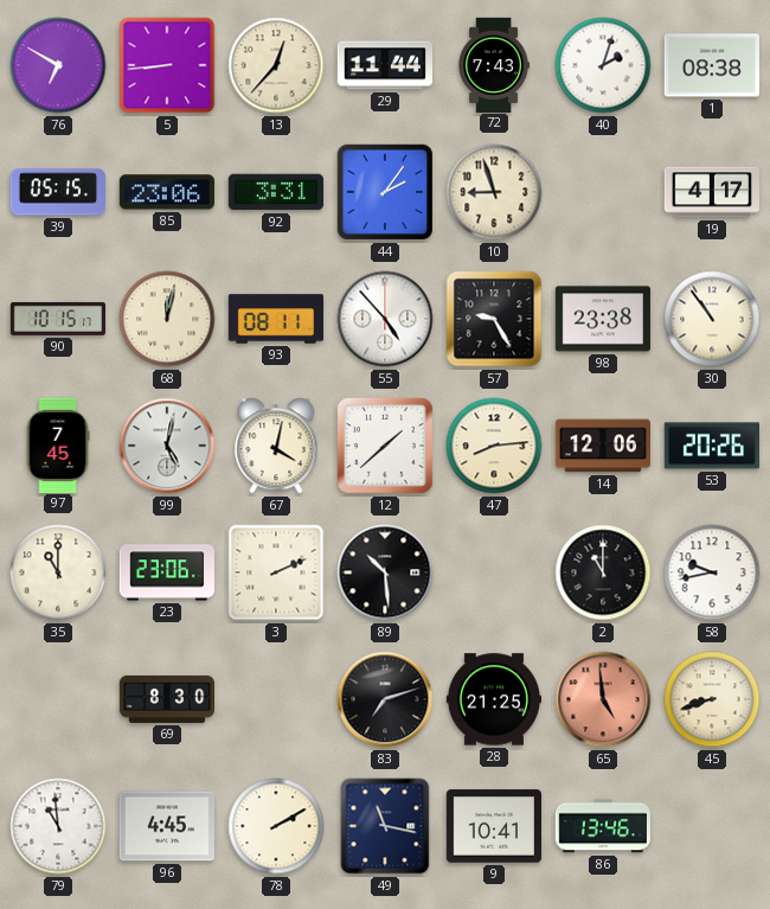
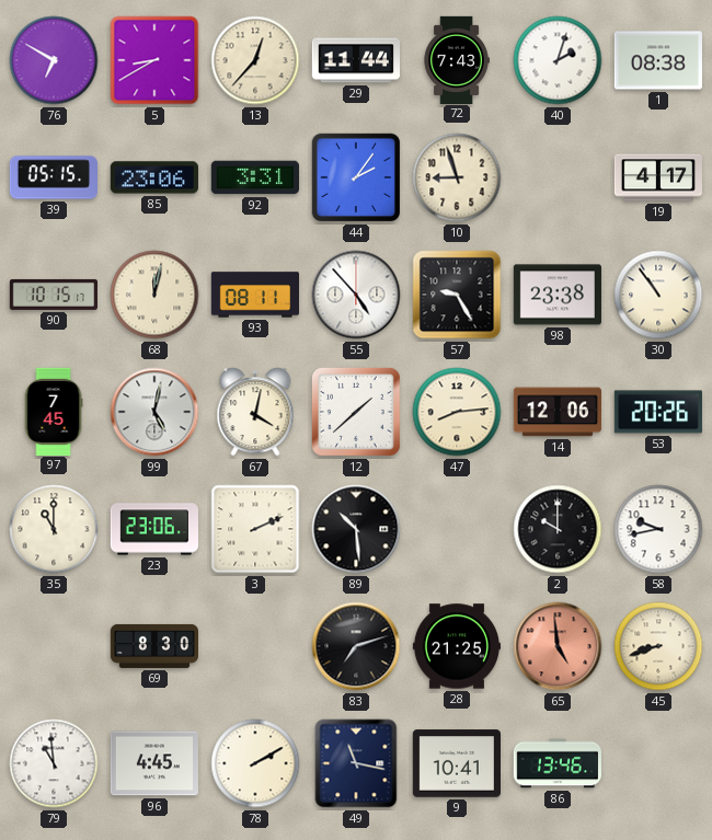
5: 8:44 -> 8:40 (154, 60)
2: 11:00 -> 10:00 (558, 529)
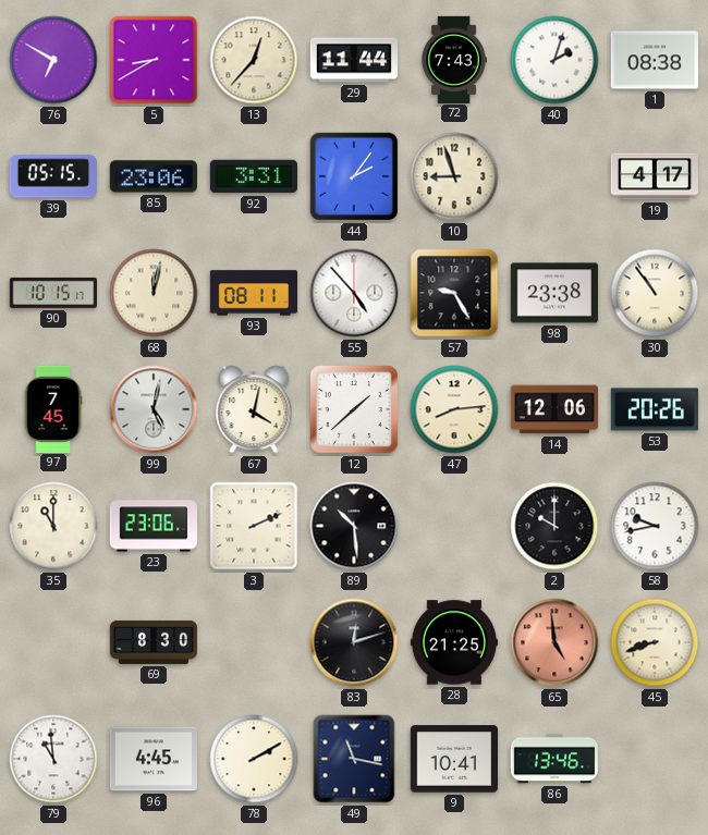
83: 7:12 -> 12:12 (354, 642)
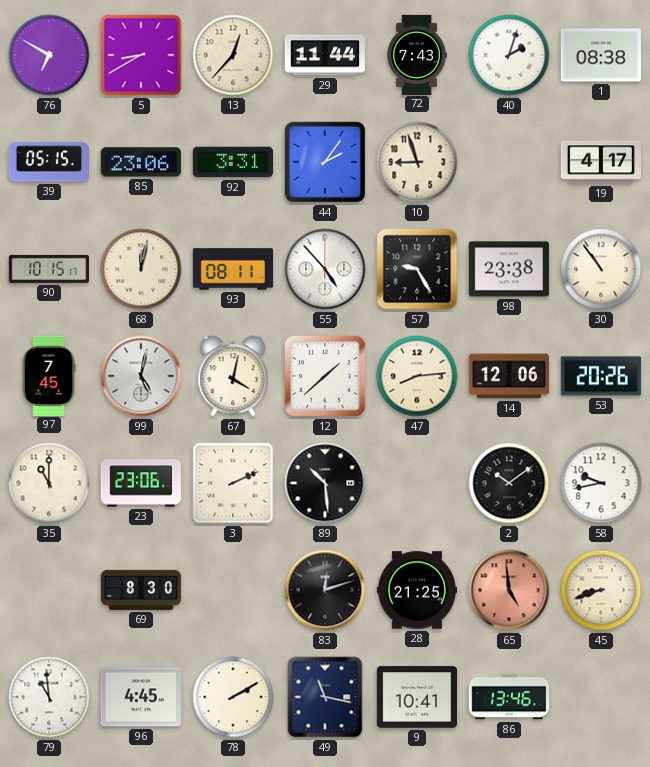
2: 10:00 -> 10:09 (509, 483)
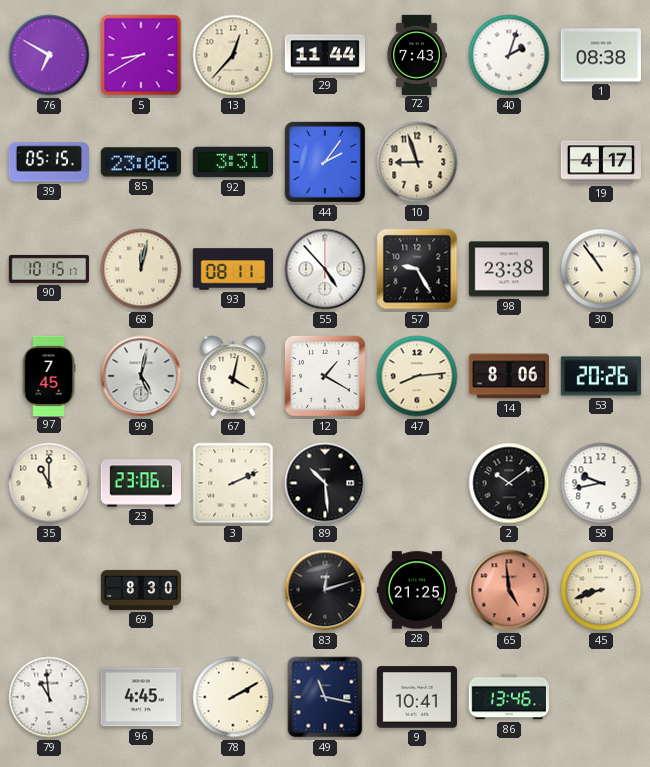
12: 1:38 -> 1:20 (325, 376)
14: 12:06 -> 8:06 (508, 376)
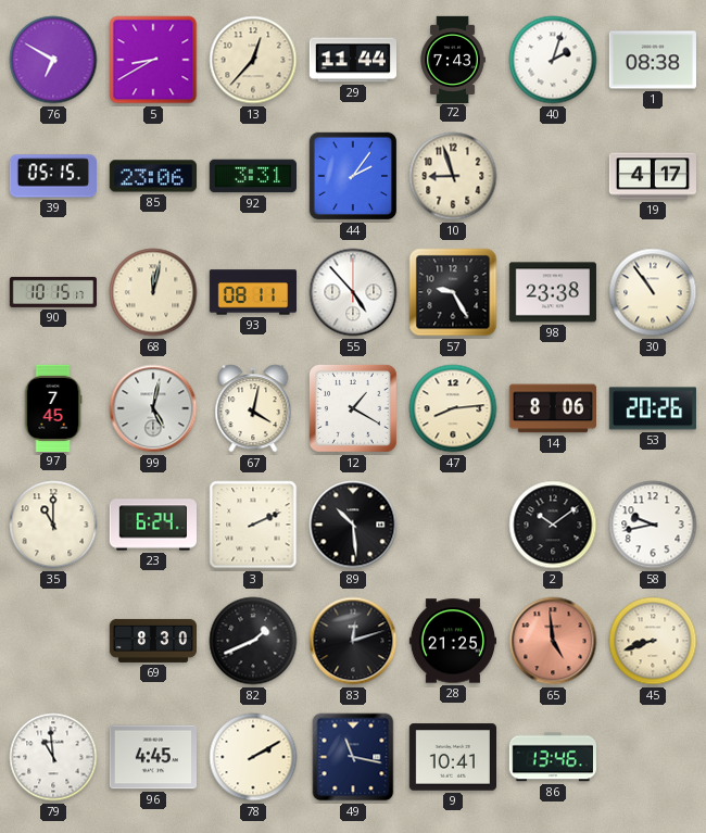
23: 23:06 -> 6:24 (152, 525)
82: none -> 1:41 (253, 641)
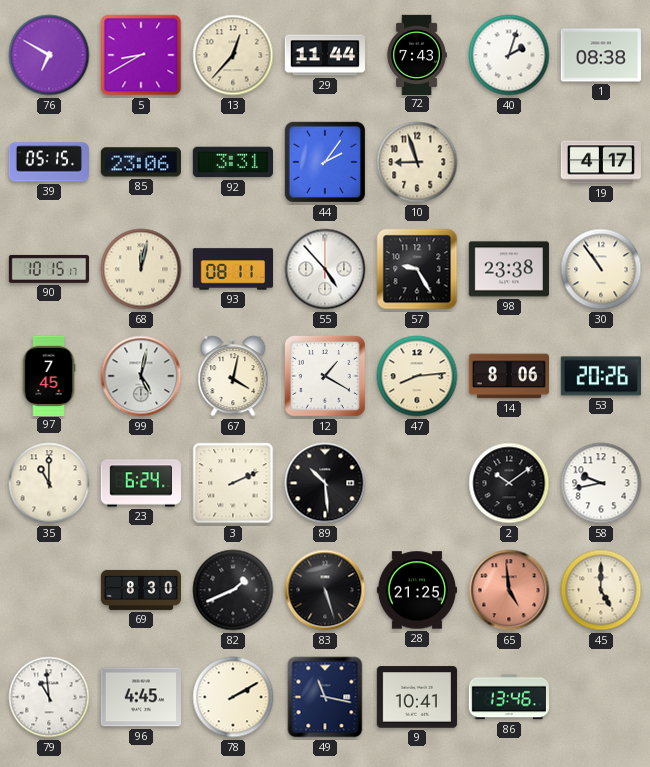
83: 12:12 -> 5:27 (325, 590)
45: 8:42 -> 5:00 (601, 590)
